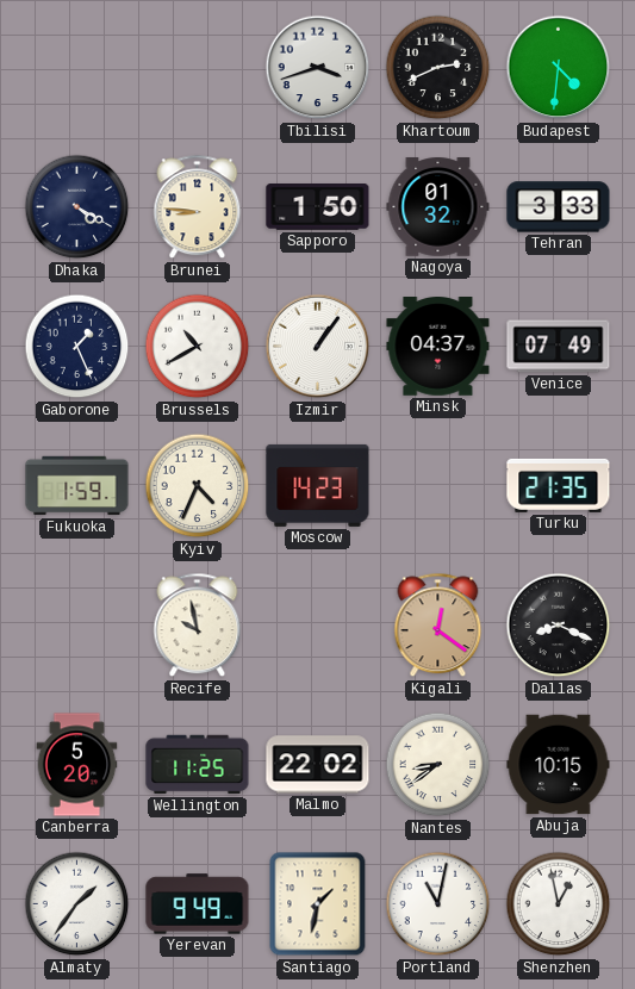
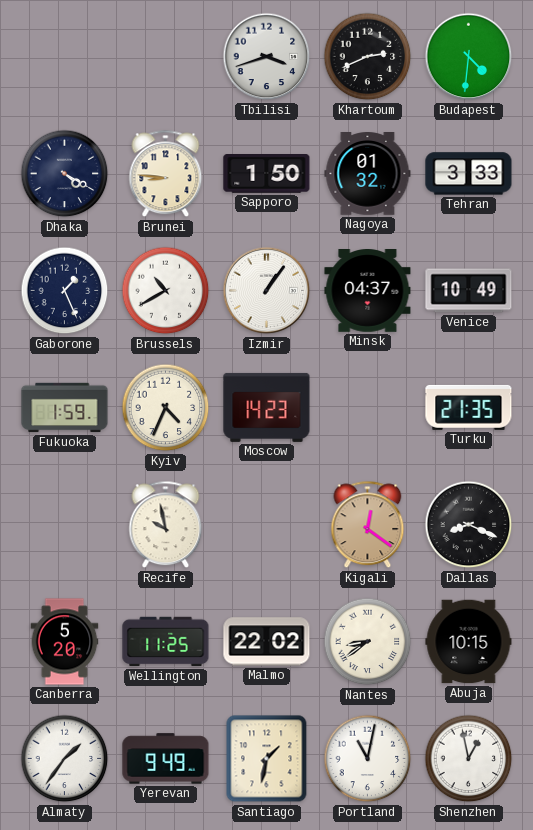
Venice: 07:49 -> 10:49 (469, 291)
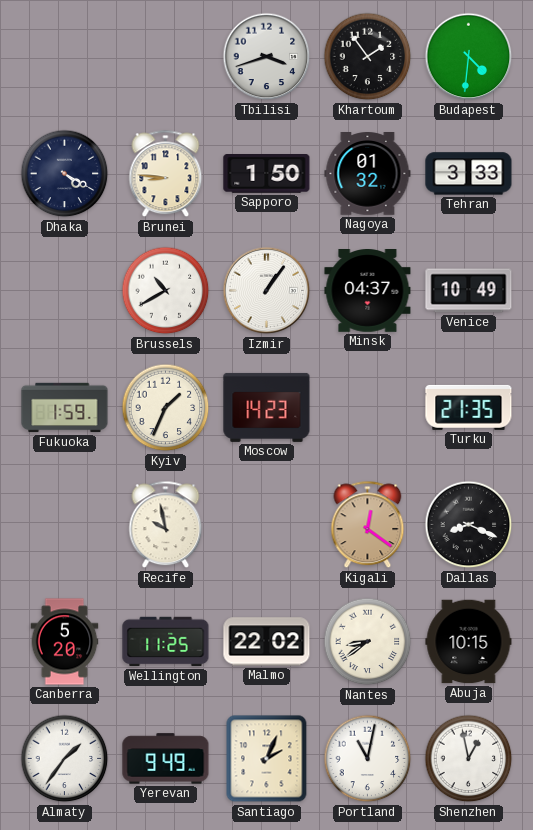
Khartoum: 2:41 -> 1:54 (368, 57)
Gaborone: 1:26 -> none (65, 291)
Kyiv: 4:34 -> 1:34 (166, 408)
Santiago: 1:32 -> 2:04 (267, 759)
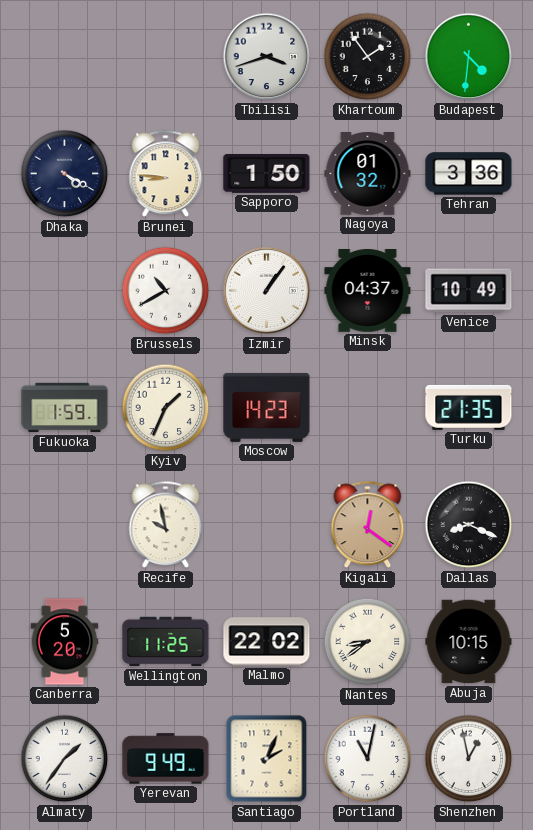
Tehran: 3:33 -> 3:36 (469, 174)
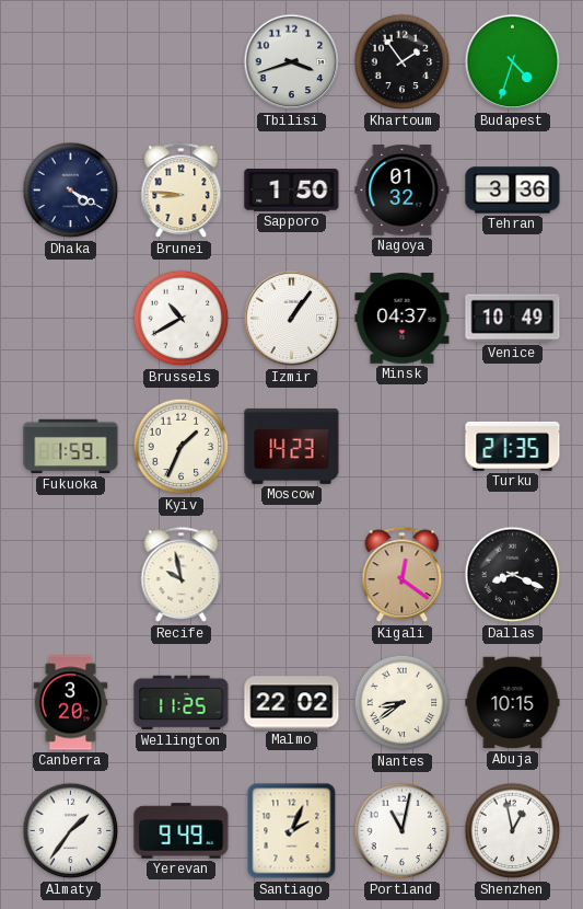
Budapest: 4:31 -> 4:33 (513, 62)
Canberra: 5:20 -> 3:20 (71, 703)
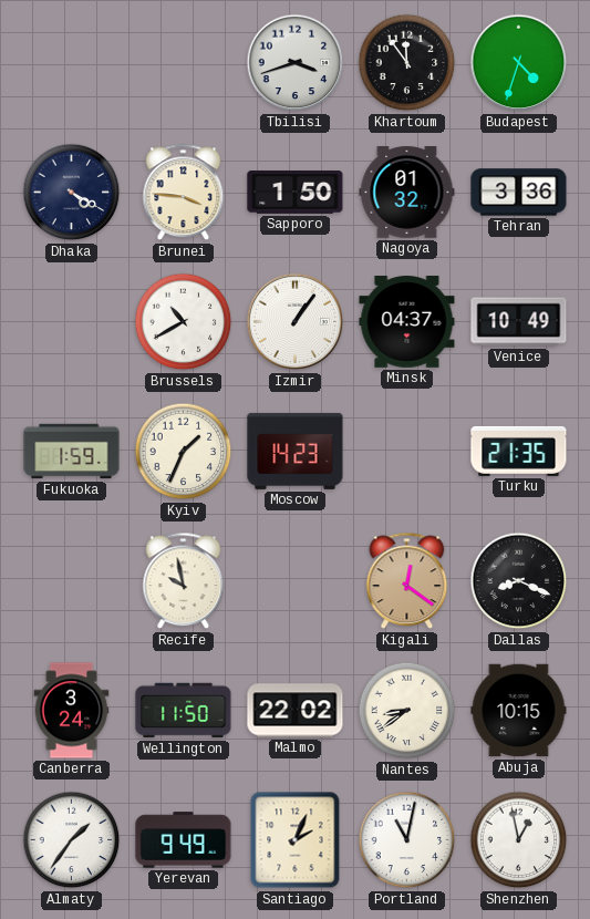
Khartoum: 1:54 -> 11:54 (407, 63)
Brunei: 8:46 -> 3:46 (184, 193)
Canberra: 3:20 -> 3:24 (72, 711)
Wellington: 11:25 -> 11:50 (184, 711)
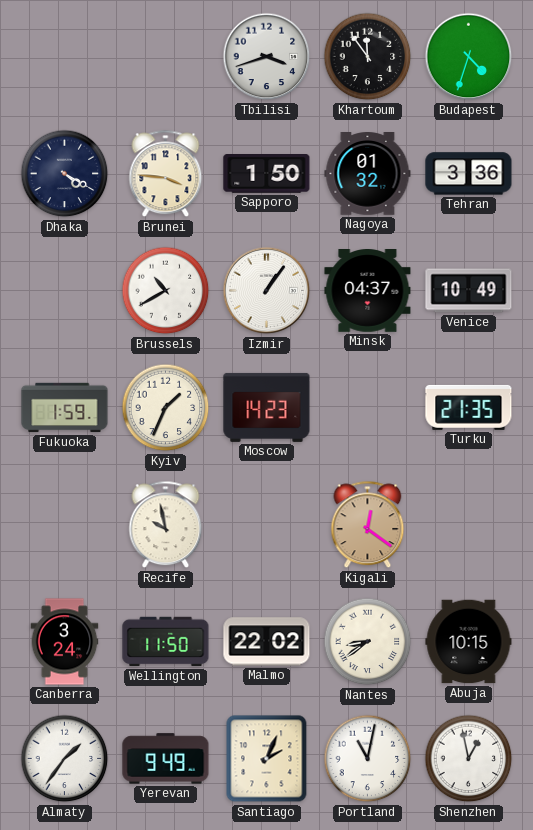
Dallas: 8:19 -> none (519, 581)
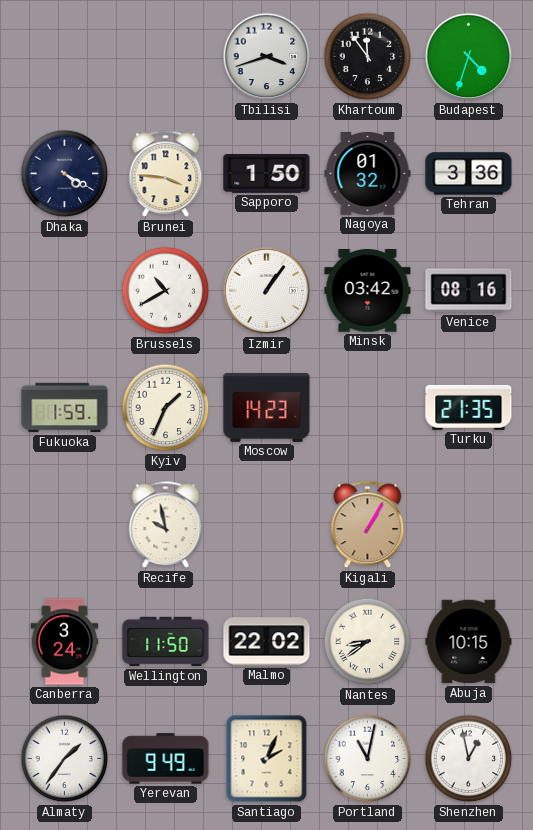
Minsk: 04:37 -> 03:42 (368, 291)
Venice: 10:49 -> 08:16 (469, 291)
Kigali: 12:21 -> 1:05 (368, 525)
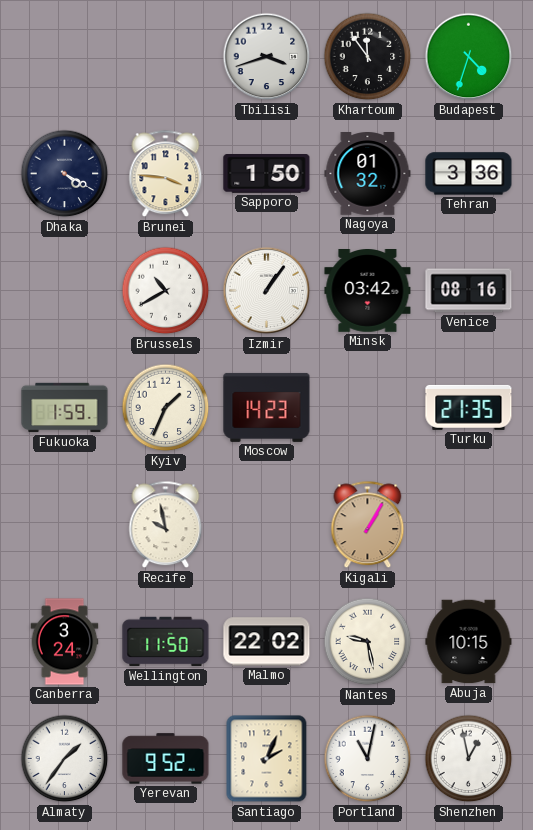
Nantes: 8:39 -> 9:28 (368, 642)
Yerevan: 9:49 -> 9:52 (166, 759)
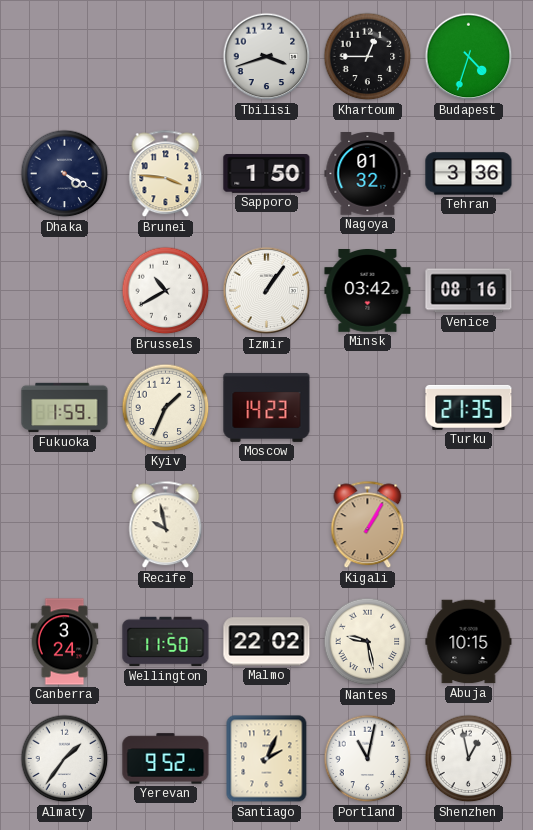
Khartoum: 11:54 -> 12:45 (368, 57)
